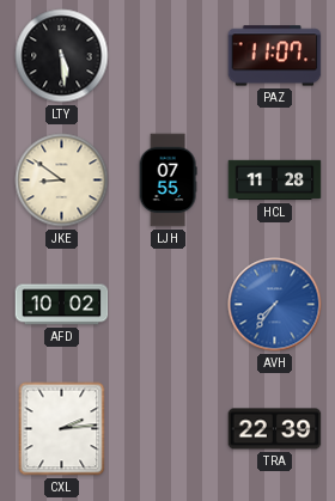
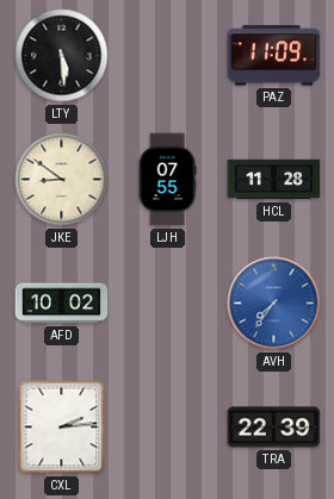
PAZ: 11:07 -> 11:09 (274, 56)
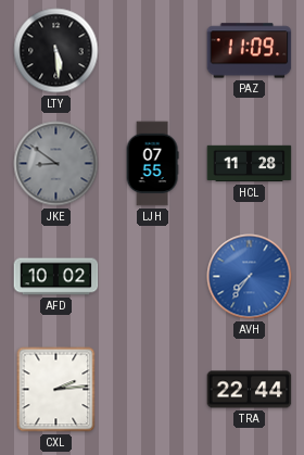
JKE dial: cream -> grey (56, 164)
TRA: 22:39 -> 22:44 (250, 390)
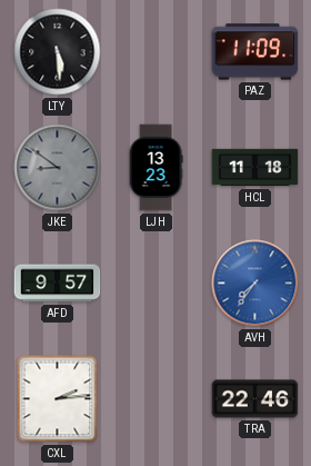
LJH: 07:55 -> 13:23 (155, 168)
HCL: 11:28 -> 11:18 (255, 168)
AFD: 10:02 -> 9:57 (58, 284)
TRA: 22:44 -> 22:46 (255, 399)
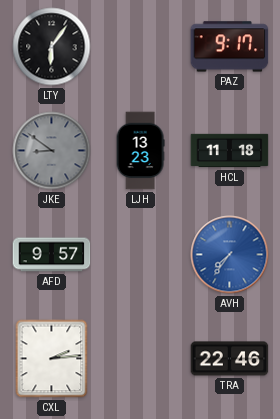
LTY: 5:29 -> 6:06 (52, 47)
PAZ: 11:09 -> 9:17 (230, 47)
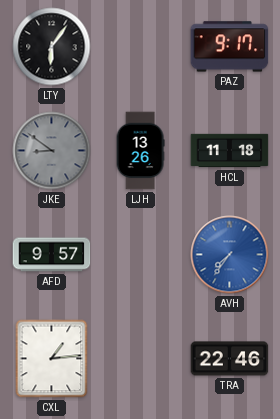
LJH: 13:23 -> 13:26 (140, 151)
CXL: 2:14 -> 1:14 (52, 359)
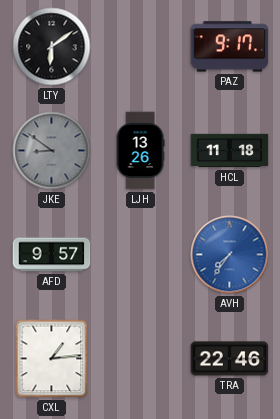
LTY: 6:06 -> 6:09 (52, 47)
